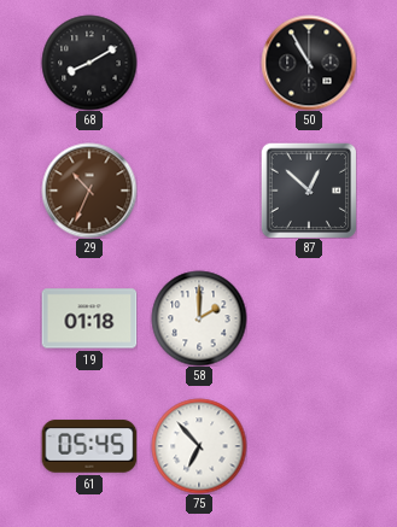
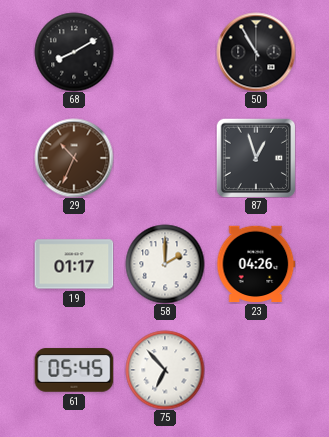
87: 12:52 -> 12:57 (256, 158)
19: 01:18 -> 01:17 (74, 264)
23: none -> 04:26 (256, 264)
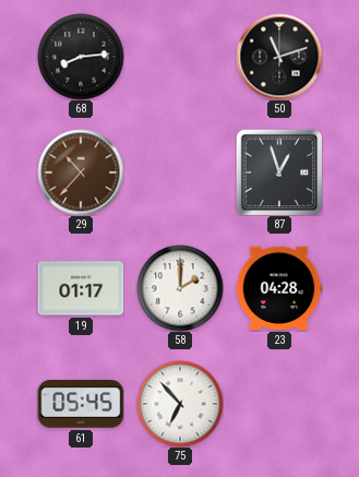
68: 8:10 -> 8:14 (81, 57)
50: 10:55 -> 11:12 (279, 57)
29: 10:34 -> 10:37 (81, 172)
23: 04:26 -> 04:28 (279, 288)
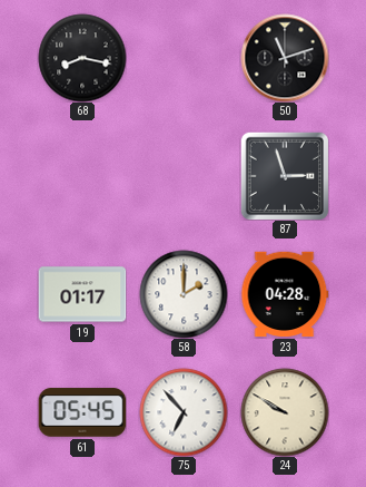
68: 8:14 -> 8:17 (82, 58)
29: 10:37 -> none (81, 172)
87: 12:57 -> 2:57 (285, 176)
24: none -> 9:50 (285, 412)
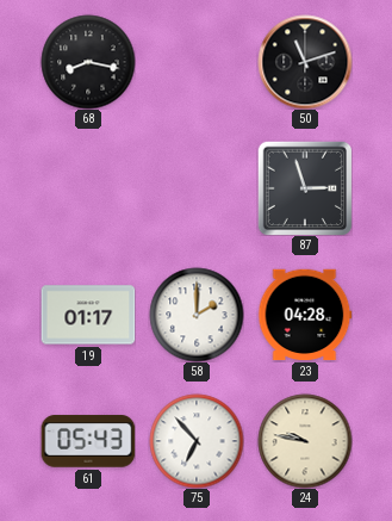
61: 05:45 -> 05:43 (88, 441)
24: 9:50 -> 9:47 (305, 441)
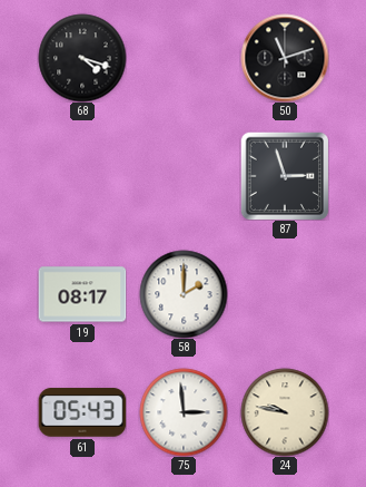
68: 8:17 -> 4:18 (82, 58)
19: 01:17 -> 08:17 (82, 294)
23: 04:28 -> none (305, 315)
75: 6:53 -> 2:59 (184, 412)
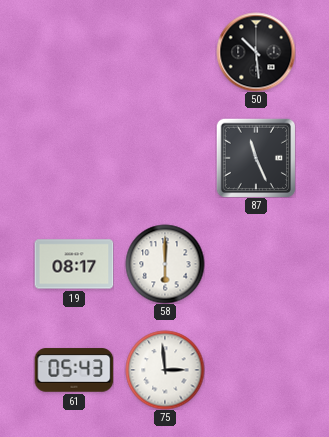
68: 4:18 -> none (82, 58)
50: 11:12 -> 10:29 (256, 52)
87: 2:57 -> 11:26 (256, 158)
58: 2:00 -> 6:00 (165, 264)
24: 9:47 -> none (285, 412)
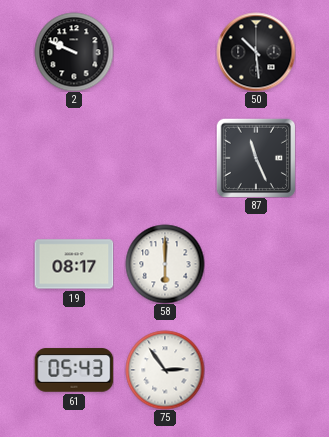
2: none -> 9:49 (74, 52)
75: 2:59 -> 2:54 (165, 370)
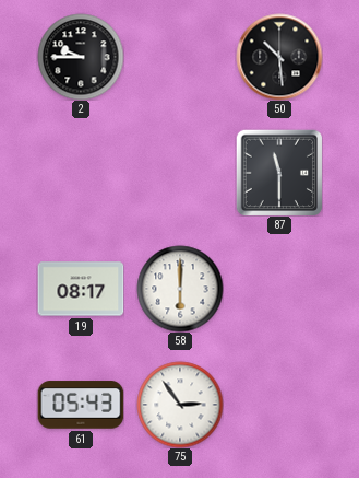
2: 9:49 -> 9:45 (81, 57)
87: 11:26 -> 11:30 (279, 173)
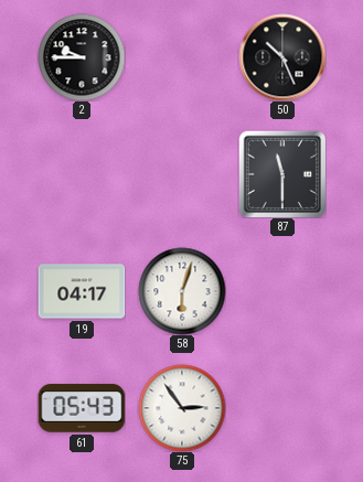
50: 10:29 -> 10:26 (282, 57)
19: 08:17 -> 04:17 (82, 291)
58: 6:00 -> 6:03 (182, 291)
